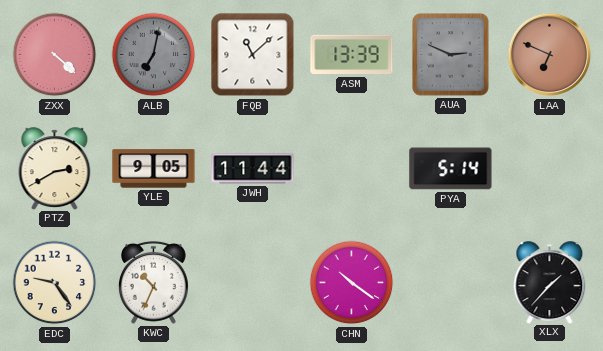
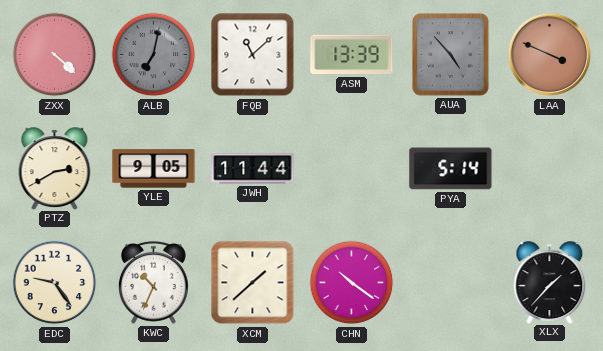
AUA: 2:49 -> 4:53 (451, 55)
LAA: 6:49 -> 3:49 (550, 55)
XCM: none -> 1:38 (253, 283)
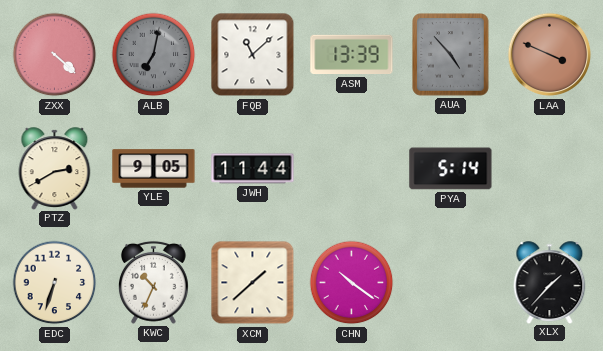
EDC: 9:24 -> 6:33 (55, 283)
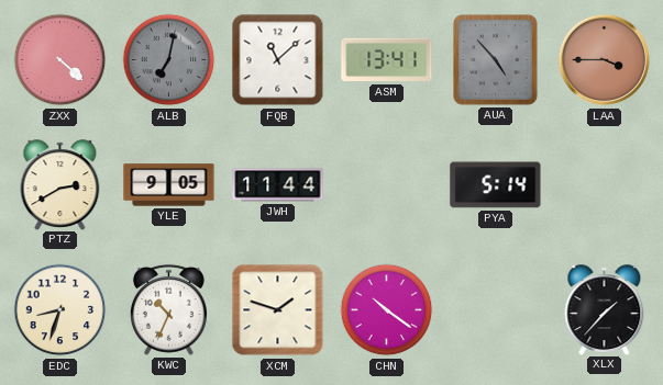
ASM: 13:39 -> 13:41 (387, 60)
LAA: 3:49 -> 3:45 (605, 60)
EDC: 6:33 -> 8:33 (60, 310)
XCM: 1:38 -> 1:48 (278, 310)
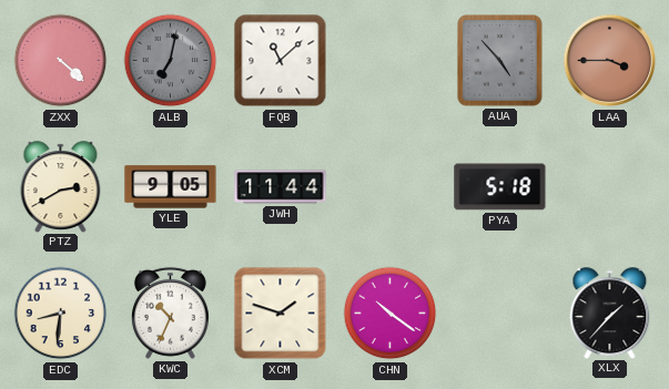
ASM: 13:41 -> none (387, 60)
PYA: 5:14 -> 5:18 (500, 187)
EDC: 8:33 -> 8:31 (61, 314)
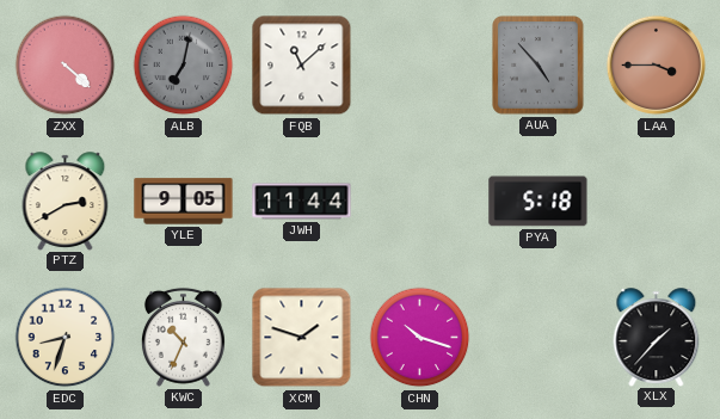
EDC: 8:31 -> 8:33 (66, 338)
CHN: 10:21 -> 10:18 (420, 338)
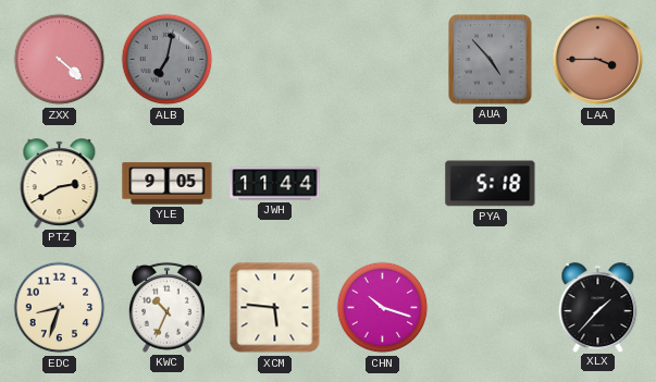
FQB: 11:08 -> none (302, 66)
XCM: 1:48 -> 5:46 (275, 308)
